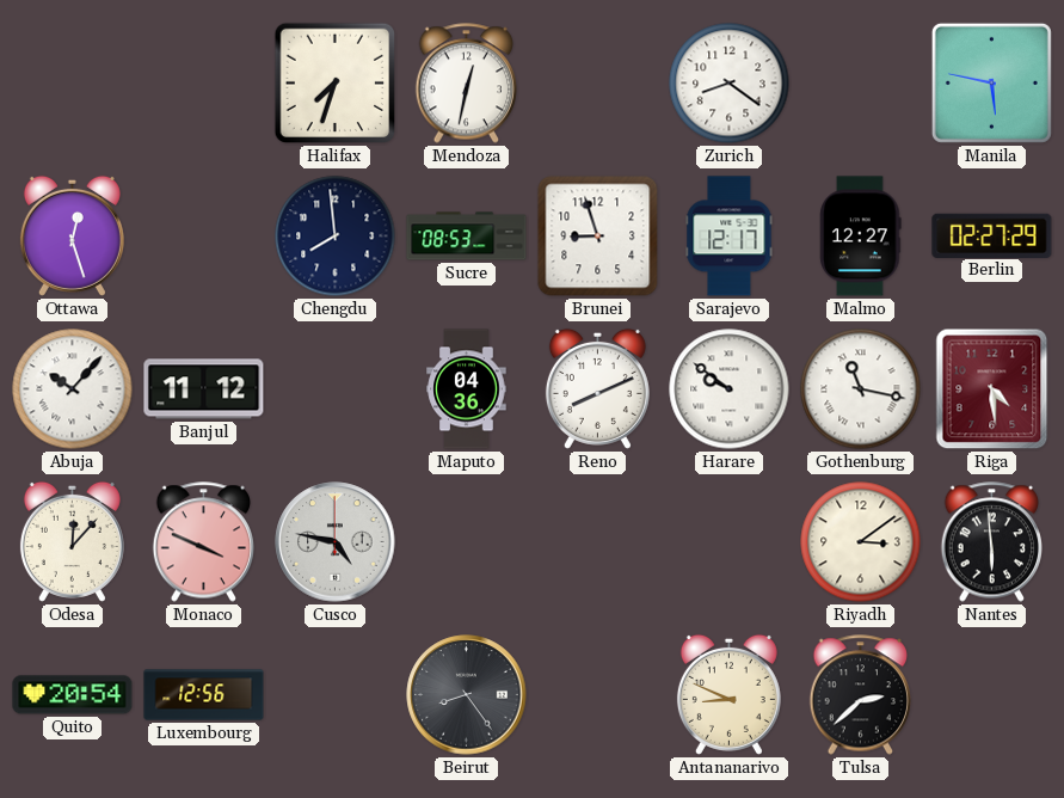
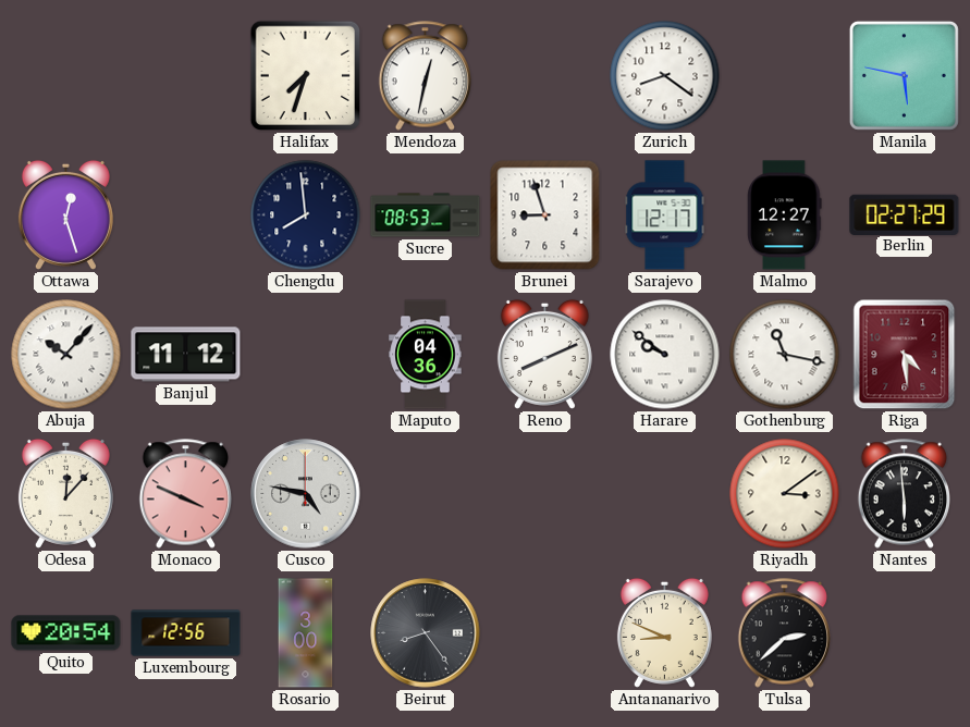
Rosario: none -> 3:00 (306, 633)
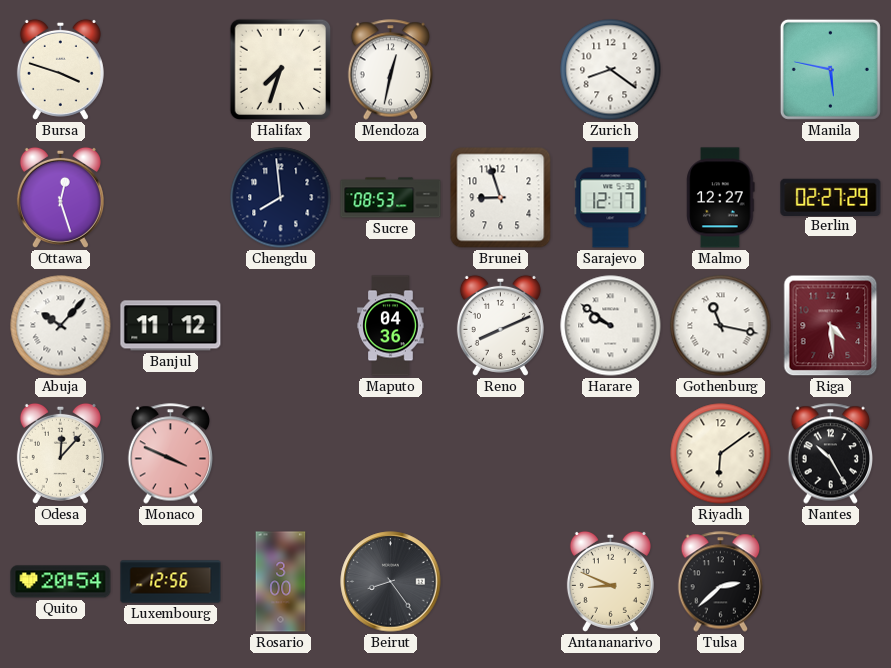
Bursa: none -> 3:48 (60, 69)
Cusco: 4:47 -> none (306, 494)
Riyadh: 3:09 -> 6:09 (721, 454)
Nantes: 5:59 -> 10:25 (831, 454)
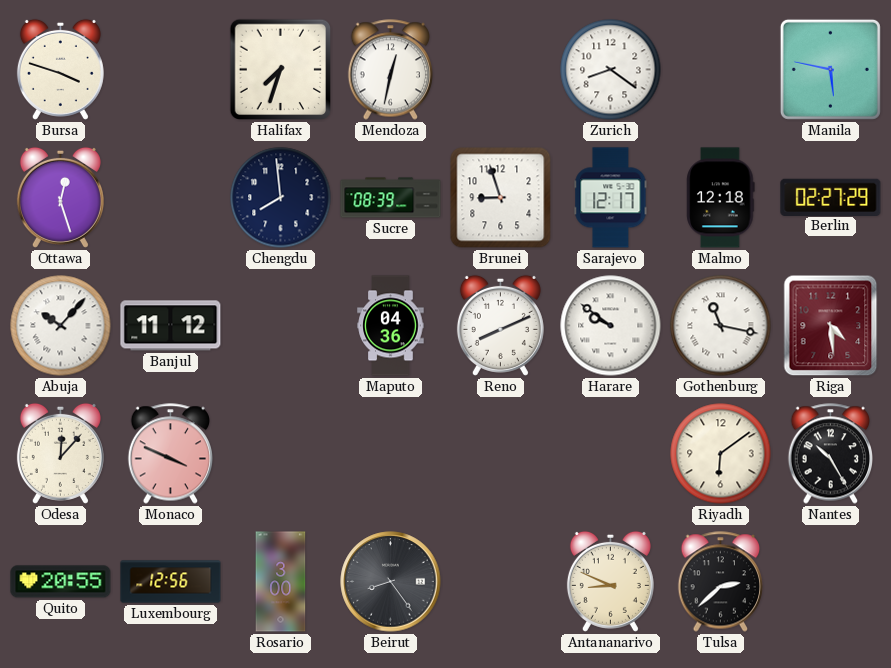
Sucre: 08:53 -> 08:39 (391, 198)
Malmo: 12:27 -> 12:18 (721, 198)
Quito: 20:54 -> 20:55 (61, 582)
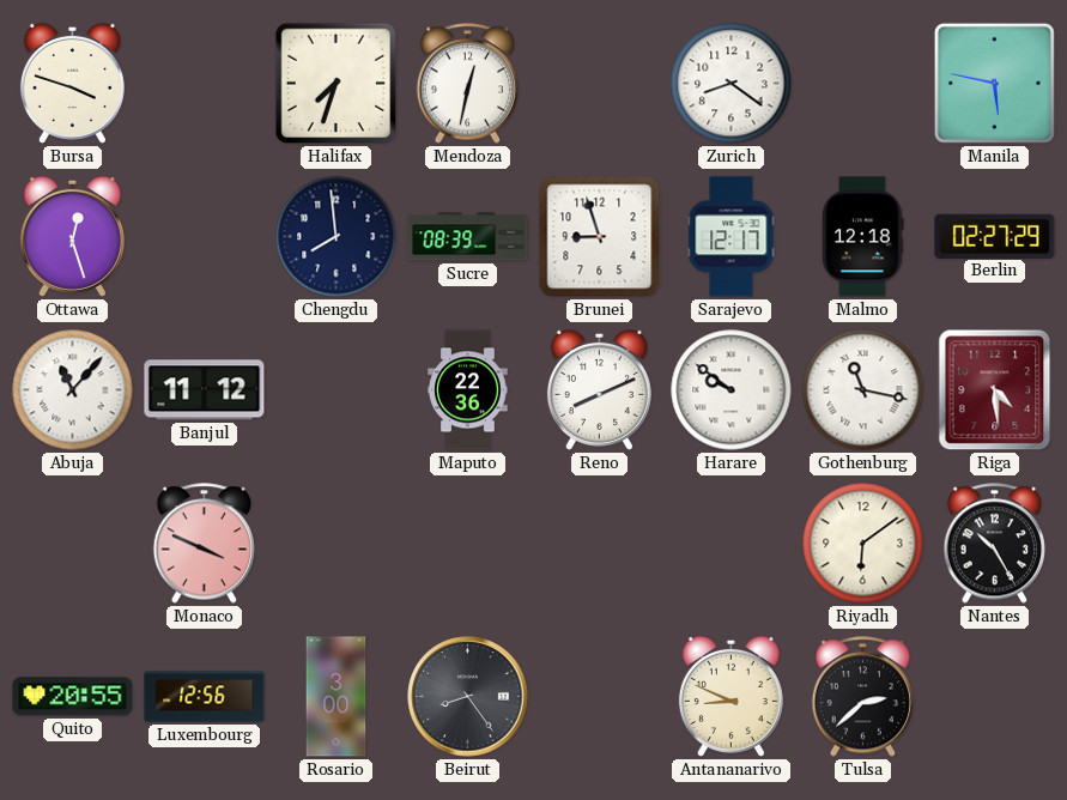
Abuja: 10:07 -> 11:07 (73, 390)
Maputo: 04:36 -> 22:36 (468, 390)
Odesa: 12:07 -> none (60, 453)
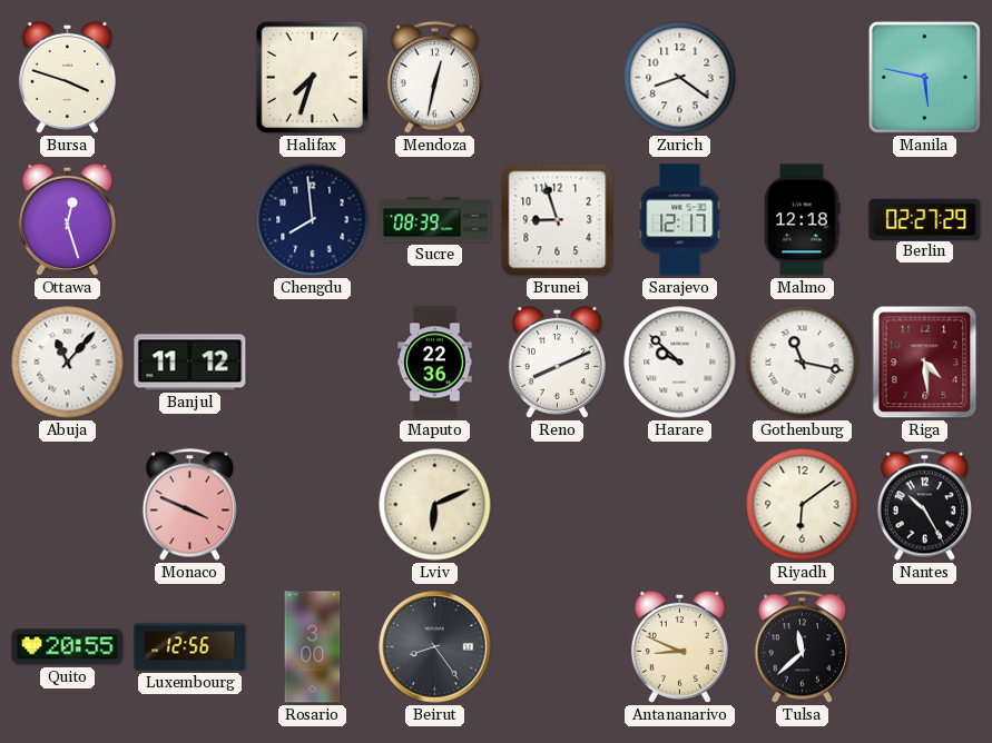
Harare: 9:51 -> 9:52 (680, 363)
Lviv: none -> 6:11 (435, 505)
Tulsa: 2:38 -> 11:38 (803, 647)
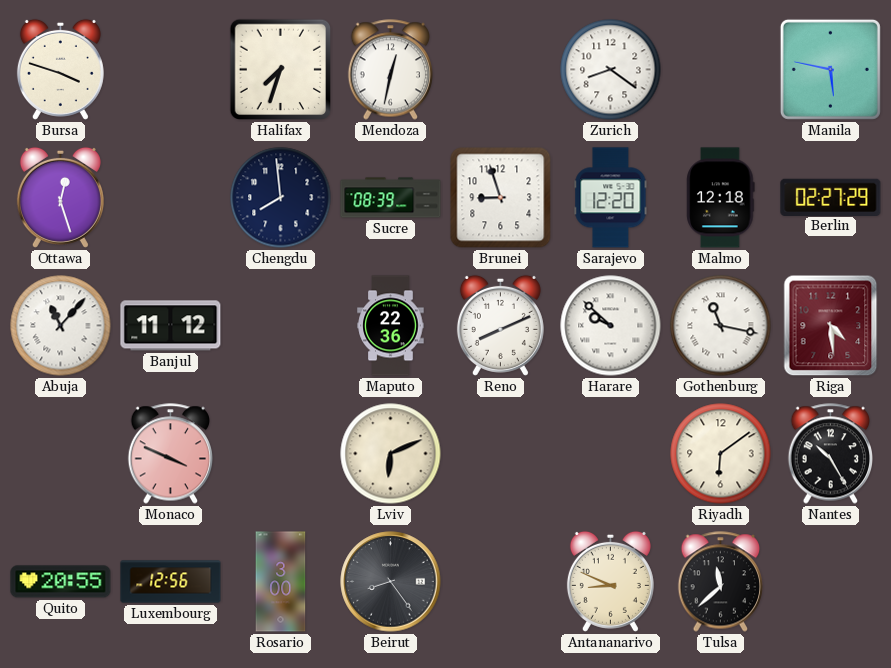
Sarajevo: 12:17 -> 12:20 (611, 198)
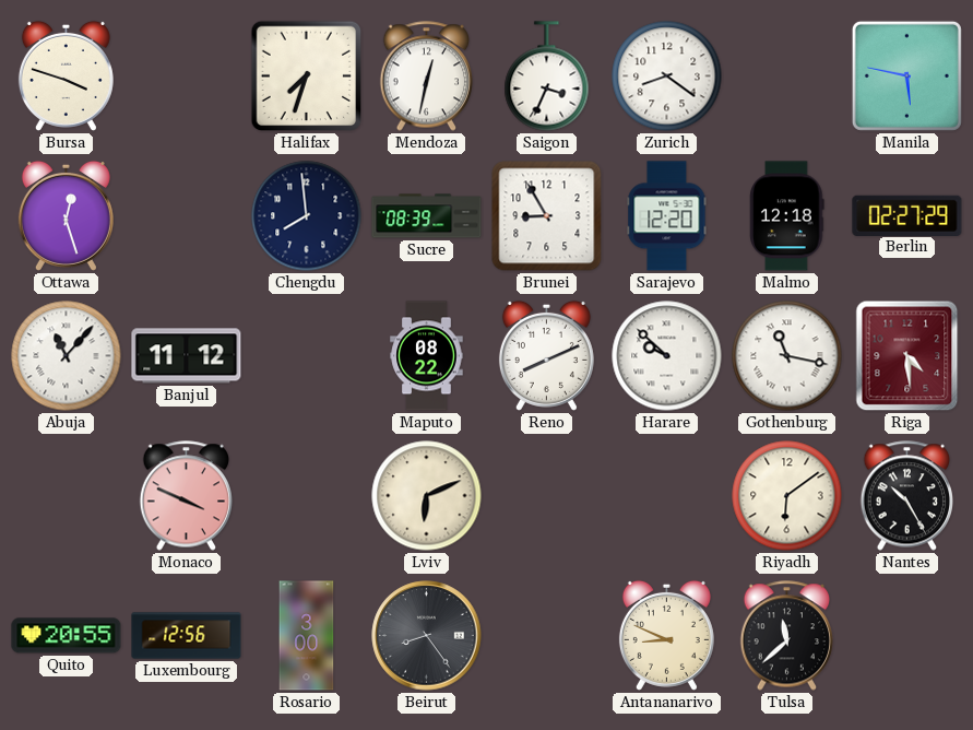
Saigon: none -> 3:34 (547, 76)
Brunei: 8:57 -> 8:55 (547, 216)
Maputo: 22:36 -> 08:22 (427, 356)
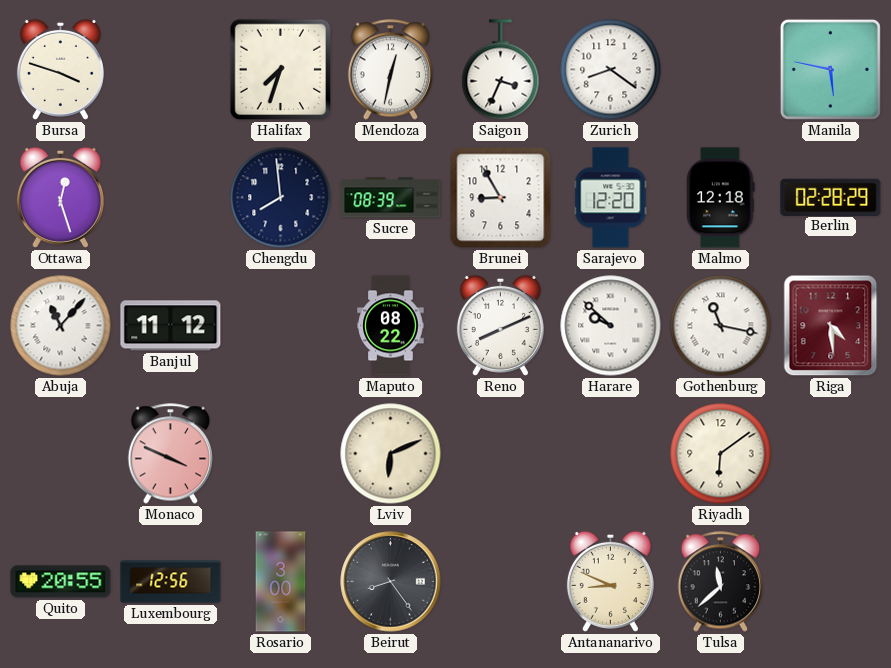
Berlin: 02:27 -> 02:28 (831, 197)
Nantes: 10:25 -> none (907, 496)
